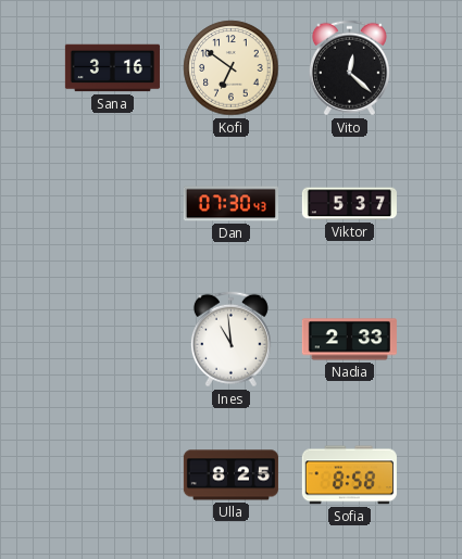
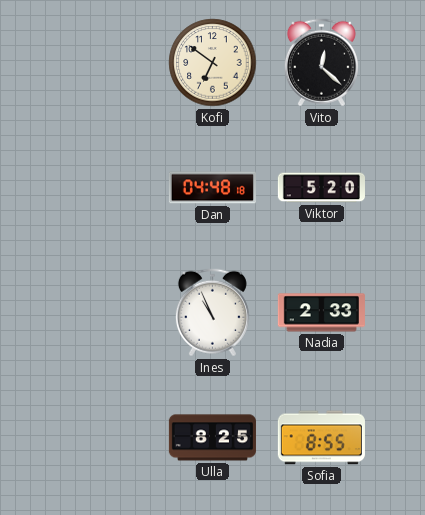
Sana: 3:16 -> none (112, 68)
Dan: 07:30 -> 04:48 (212, 188)
Viktor: 5:37 -> 5:20 (321, 188)
Ines: 10:59 -> 10:56 (212, 313)
Sofia: 8:58 -> 8:55 (321, 438)
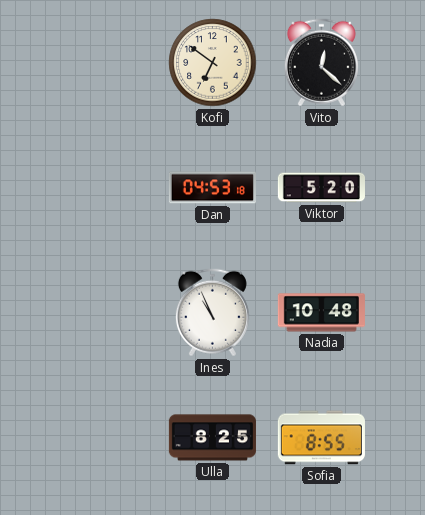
Dan: 04:48 -> 04:53 (212, 188)
Nadia: 2:33 -> 10:48 (321, 313)
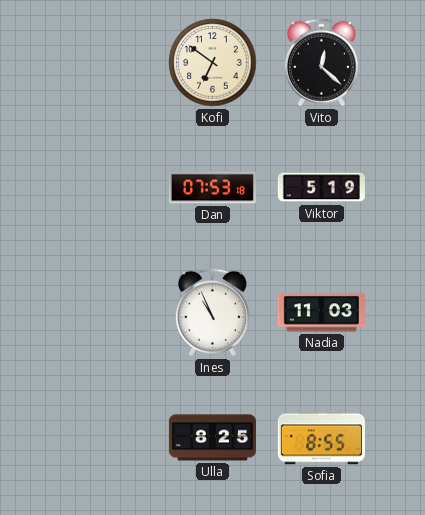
Dan: 04:53 -> 07:53 (212, 188)
Viktor: 5:20 -> 5:19 (321, 188)
Nadia: 10:48 -> 11:03 (321, 313)
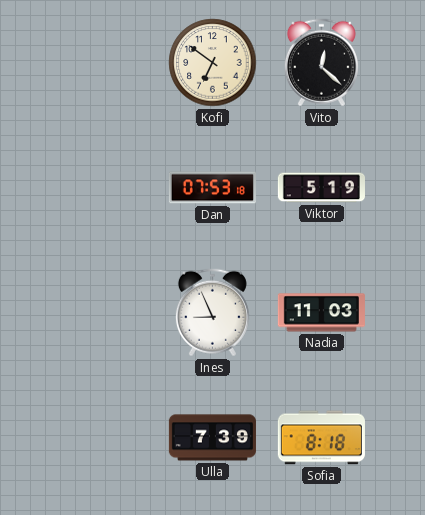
Ines: 10:56 -> 8:56 (212, 313)
Ulla: 8:25 -> 7:39 (212, 438)
Sofia: 8:55 -> 8:18 (321, 438)
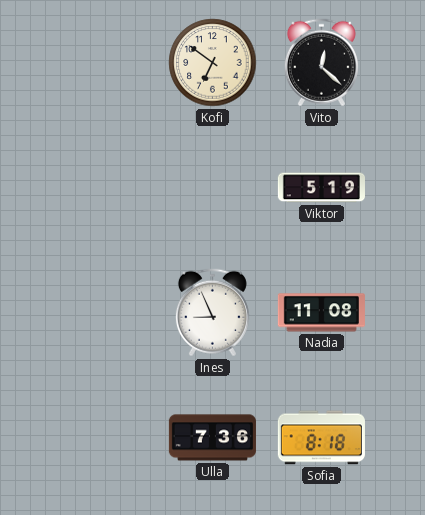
Dan: 07:53 -> none (212, 188)
Nadia: 11:03 -> 11:08 (321, 313)
Ulla: 7:39 -> 7:36 (212, 438)
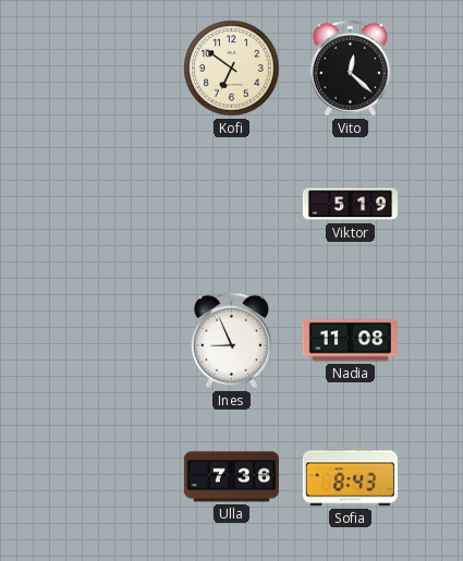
Sofia: 8:18 -> 8:43 (350, 477)
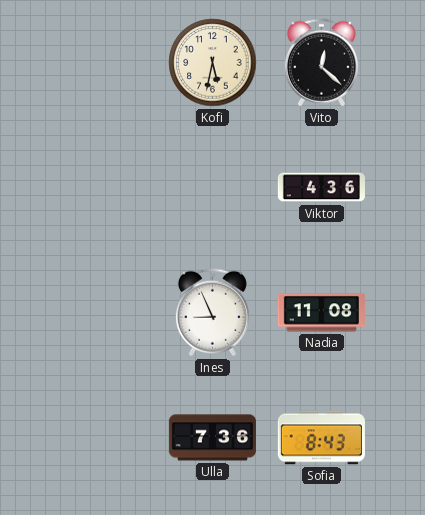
Kofi: 6:51 -> 5:32 (213, 63)
Viktor: 5:19 -> 4:36 (321, 188)
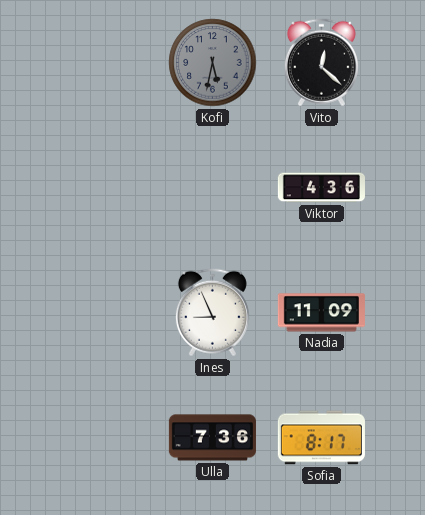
Kofi dial: cream -> grey (213, 63)
Nadia: 11:08 -> 11:09 (321, 313)
Sofia: 8:43 -> 8:17 (321, 438)
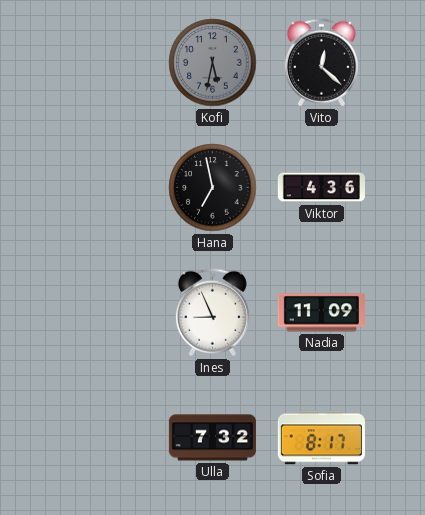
Hana: none -> 6:58 (213, 188)
Ulla: 7:36 -> 7:32 (212, 438)
